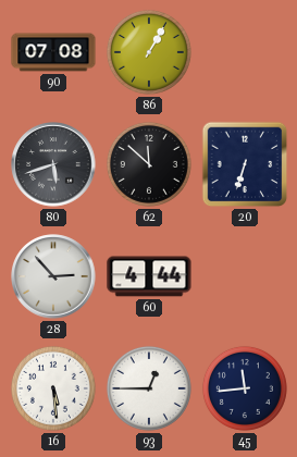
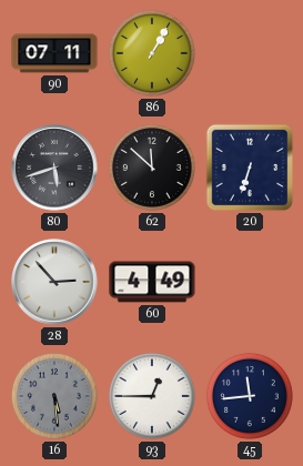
90: 07:08 -> 07:11 (54, 53)
60: 4:44 -> 4:49 (152, 282)
16 dial: white -> grey (54, 396)
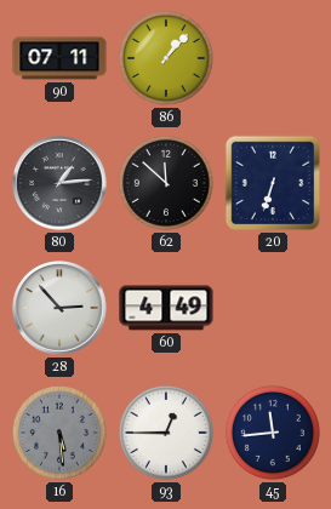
86: 1:05 -> 1:07 (166, 58)
80: 5:42 -> 1:14 (59, 183)
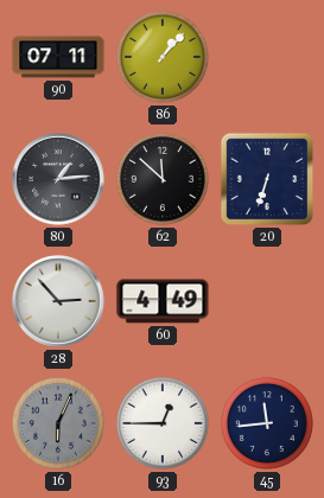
16: 5:29 -> 6:04 (58, 423)
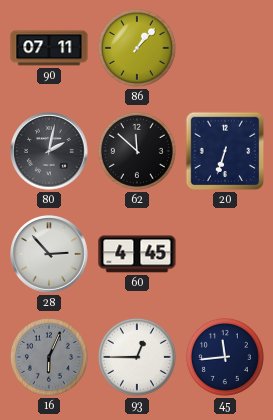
80: 1:14 -> 2:02 (49, 151)
60: 4:49 -> 4:45 (137, 254)
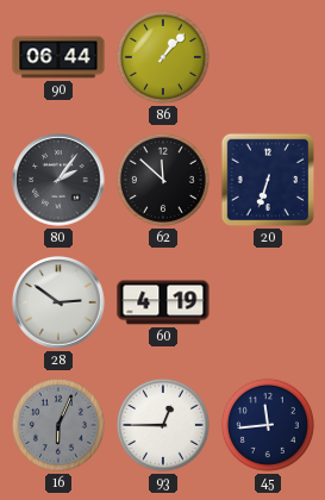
90: 07:11 -> 06:44 (58, 57)
80: 2:02 -> 2:06 (58, 180)
28: 2:53 -> 2:51 (58, 302)
60: 4:45 -> 4:19 (163, 302)
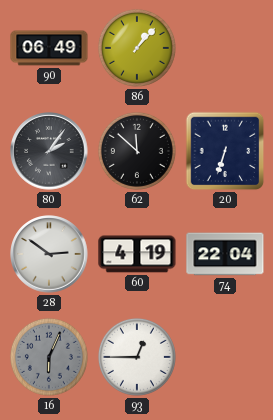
90: 06:44 -> 06:49 (49, 48)
74: none -> 22:04 (225, 254)
45: 11:44 -> none (268, 425)
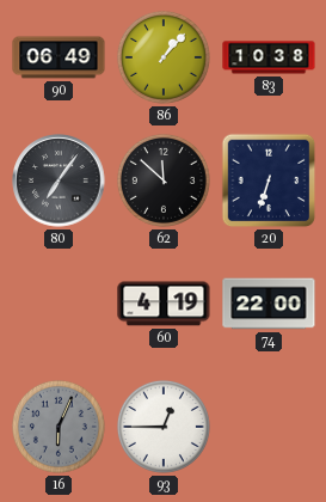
83: none -> 10:38 (269, 57)
80: 2:06 -> 7:06 (59, 180)
28: 2:51 -> none (49, 254)
74: 22:04 -> 22:00 (269, 304)
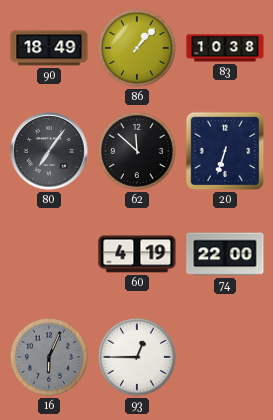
90: 06:49 -> 18:49 (49, 48)
